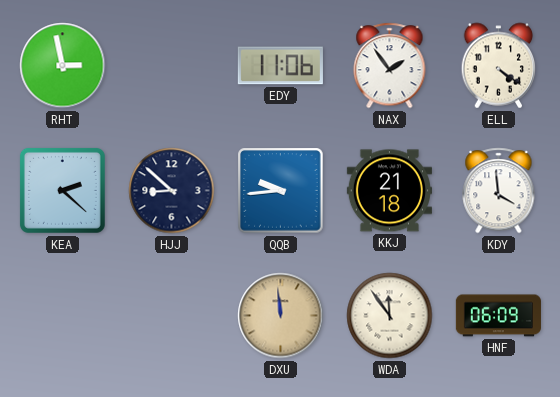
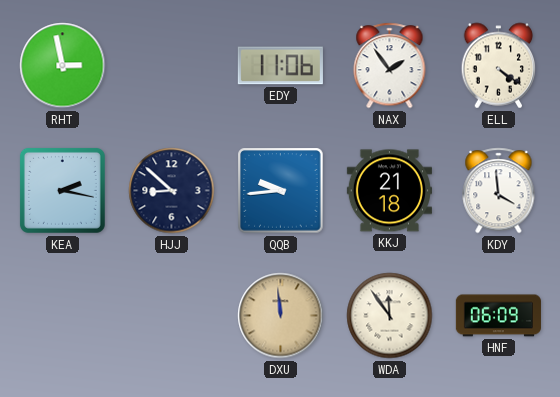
KEA: 2:22 -> 2:17 (62, 190)
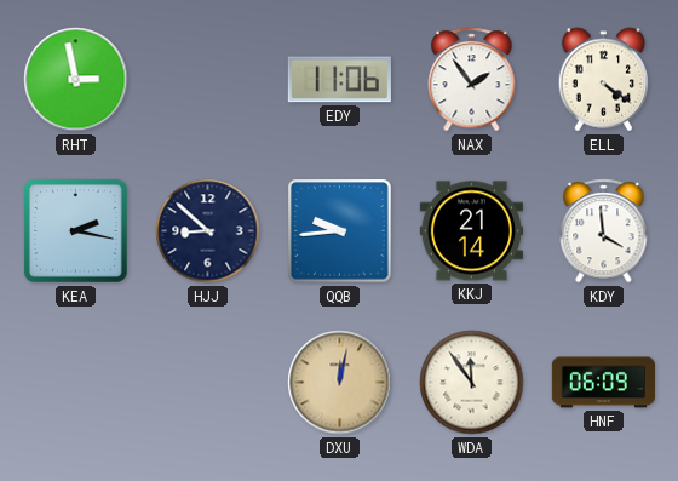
KKJ: 21:18 -> 21:14 (471, 231)
DXU: 11:59 -> 12:02 (340, 383)
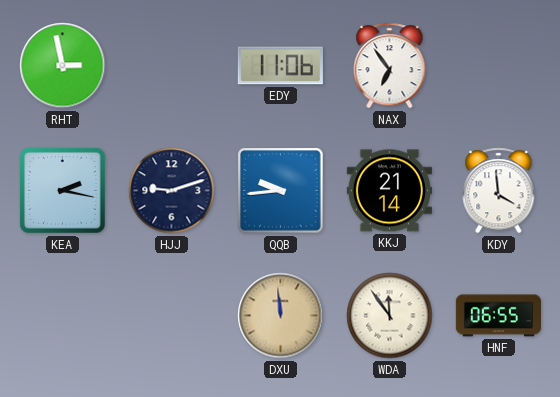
NAX: 1:54 -> 6:54 (390, 66)
ELL: 4:21 -> none (604, 80)
HJJ: 8:52 -> 9:12 (172, 191)
DXU: 12:02 -> 11:59 (281, 316)
HNF: 06:09 -> 06:55 (498, 316)
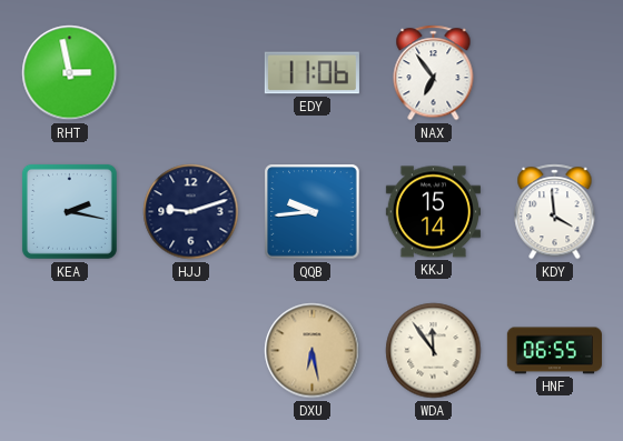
KKJ: 21:14 -> 15:14 (433, 212)
DXU: 11:59 -> 6:28 (313, 351)
